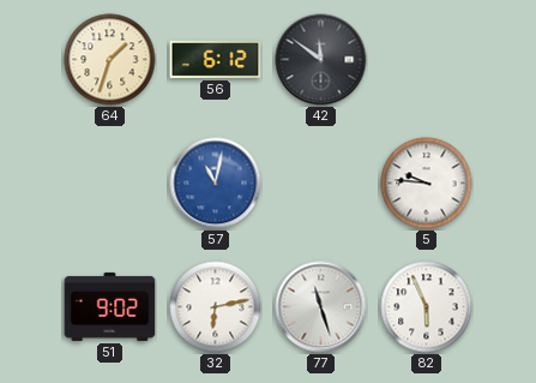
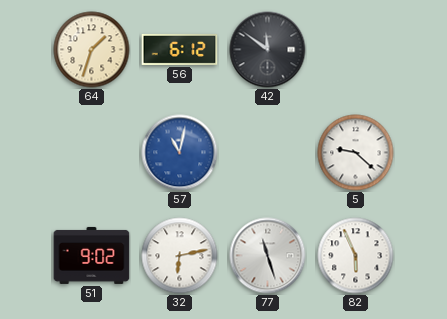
5: 9:46 -> 9:22 (356, 153)
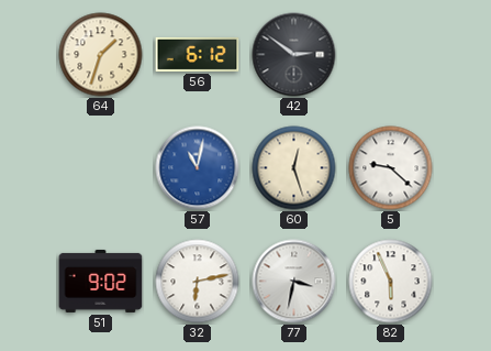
42: 11:51 -> 2:51 (294, 55)
60: none -> 12:27 (294, 168)
77: 11:27 -> 3:32 (294, 282)
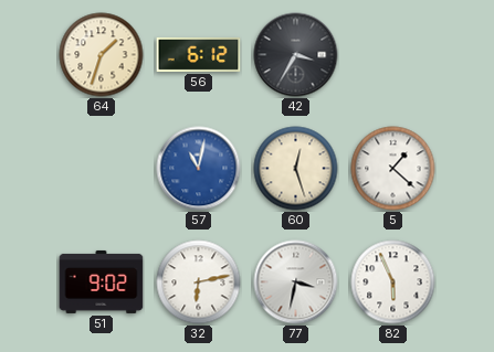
42: 2:51 -> 3:35 (296, 55)
5: 9:22 -> 1:22 (393, 169)
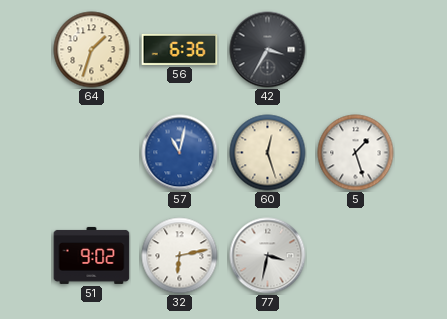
56: 6:12 -> 6:36 (180, 49)
5: 1:22 -> 1:27 (356, 153)
82: 5:56 -> none (393, 282)
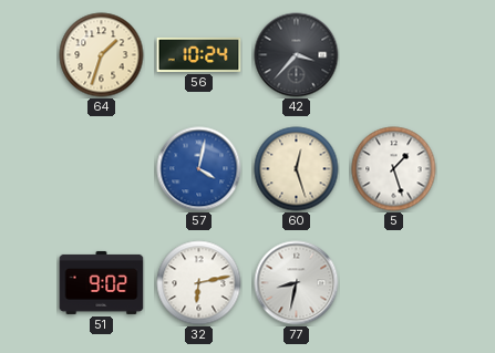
56: 6:36 -> 10:24 (199, 54)
42: 3:35 -> 3:37 (297, 55)
57: 11:02 -> 4:02 (199, 169)
77: 3:32 -> 8:32 (297, 283)
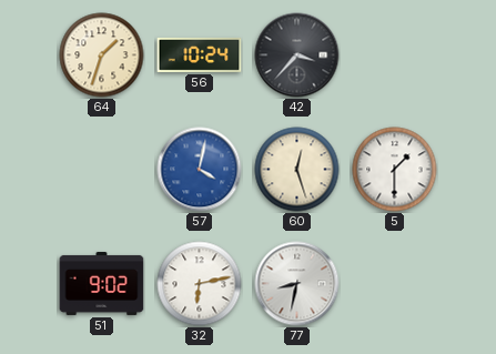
5: 1:27 -> 1:30 (395, 170)
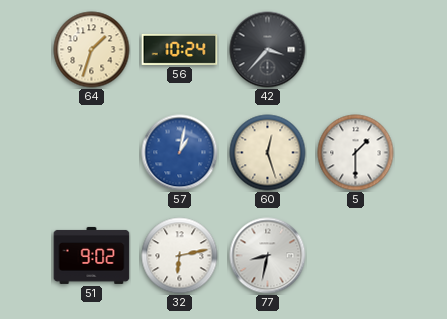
57: 4:02 -> 1:02 (180, 153)
